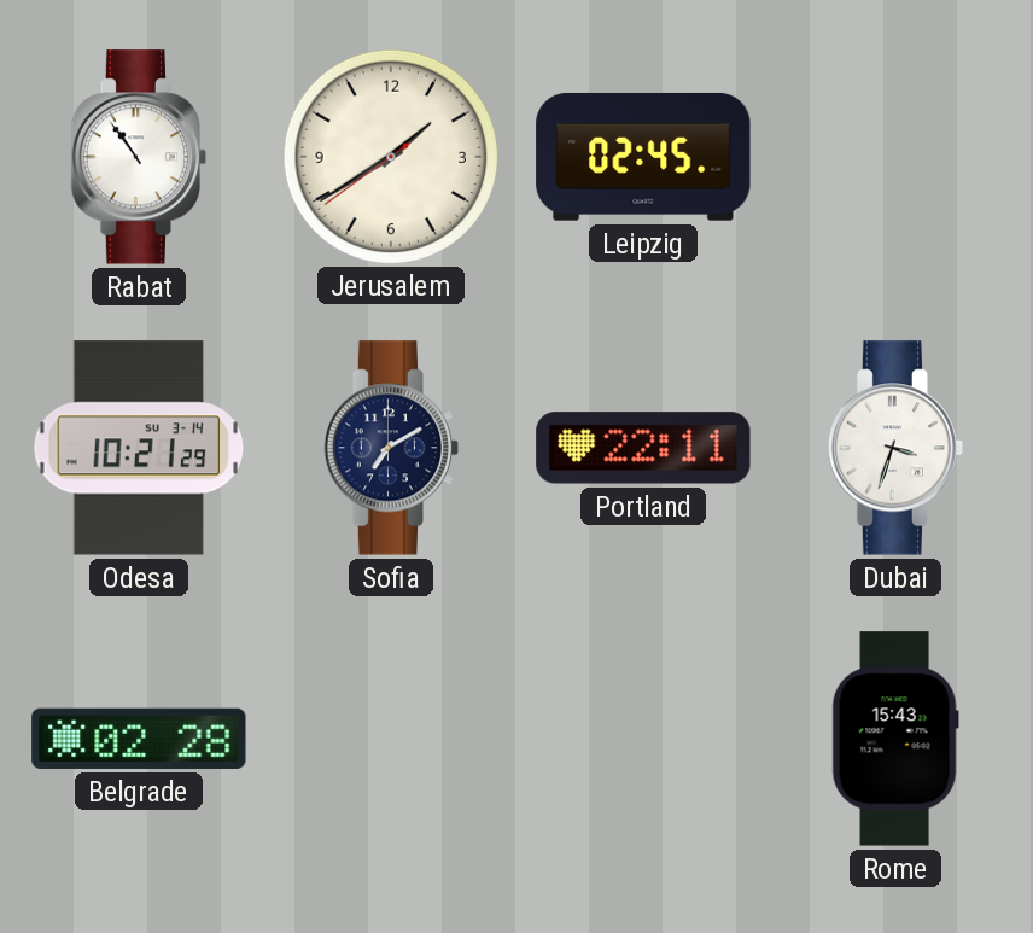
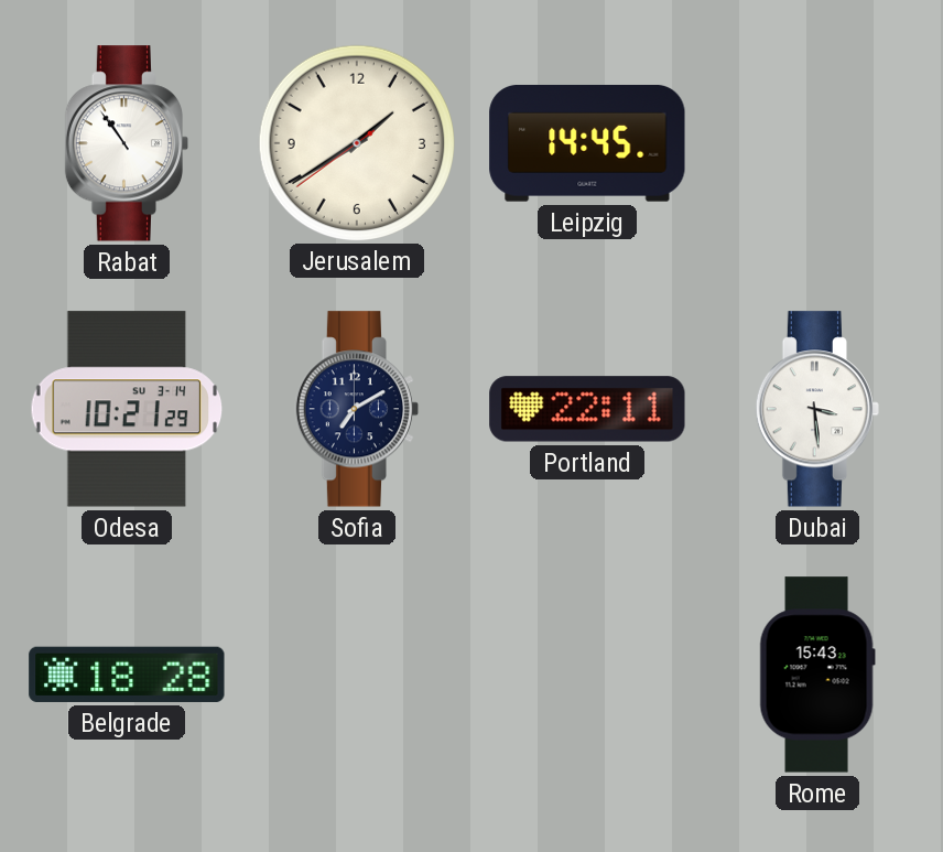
Leipzig: 02:45 -> 14:45 (587, 143)
Dubai: 3:33 -> 3:29 (817, 409)
Belgrade: 02:28 -> 18:28 (127, 675)
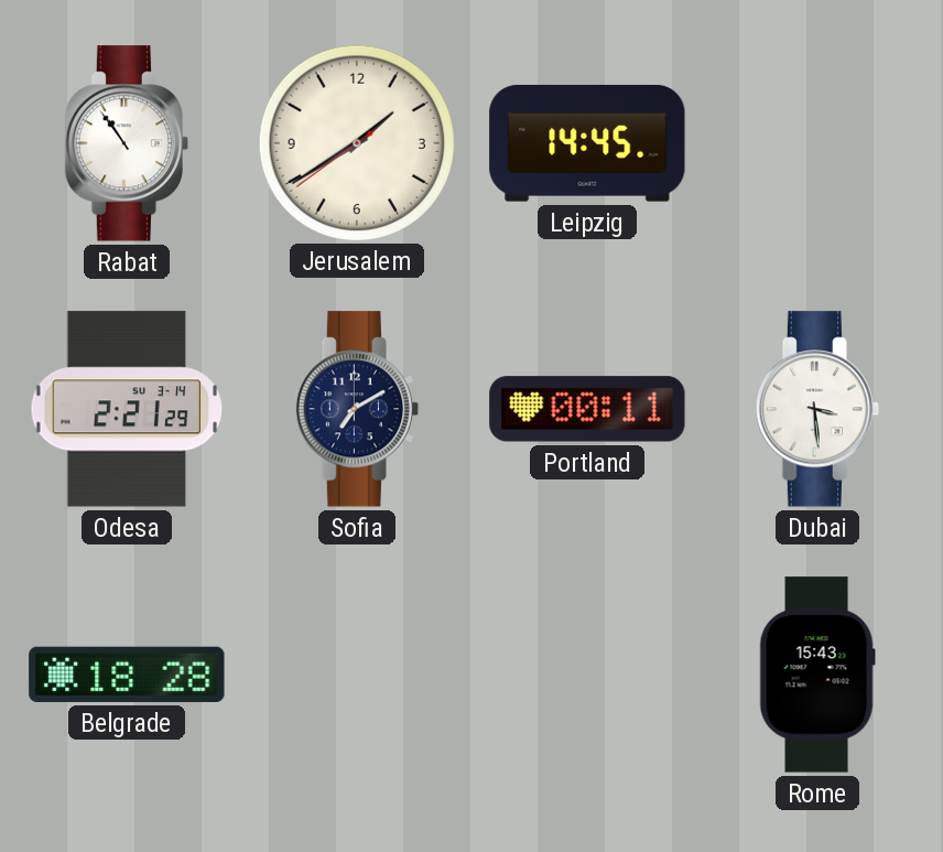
Odesa: 10:21 -> 2:21 (127, 409)
Portland: 22:11 -> 00:11 (587, 409)
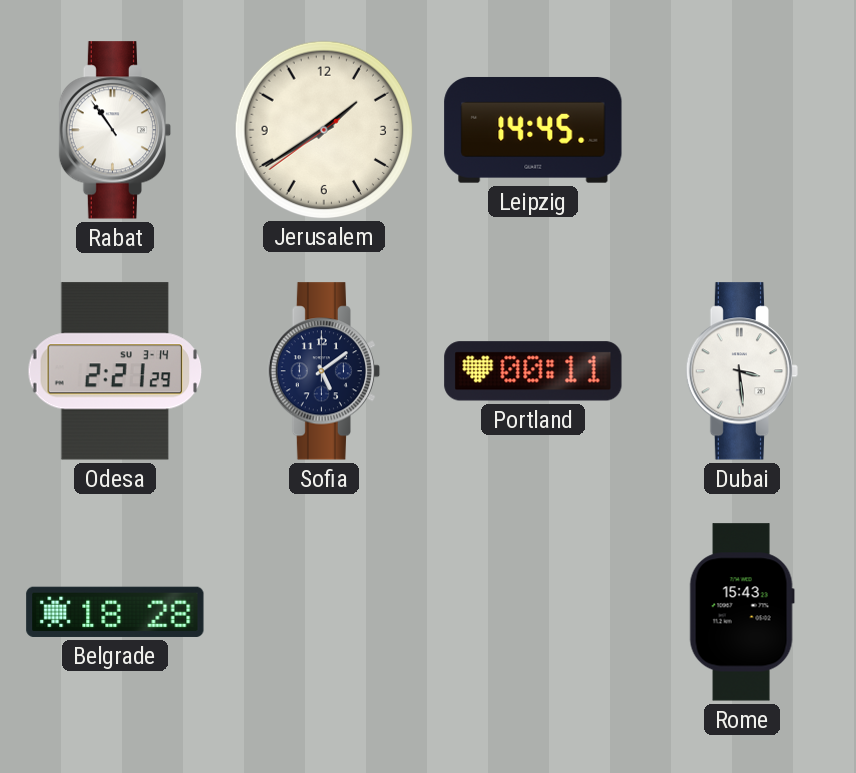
Sofia: 7:10 -> 5:09 (324, 371)
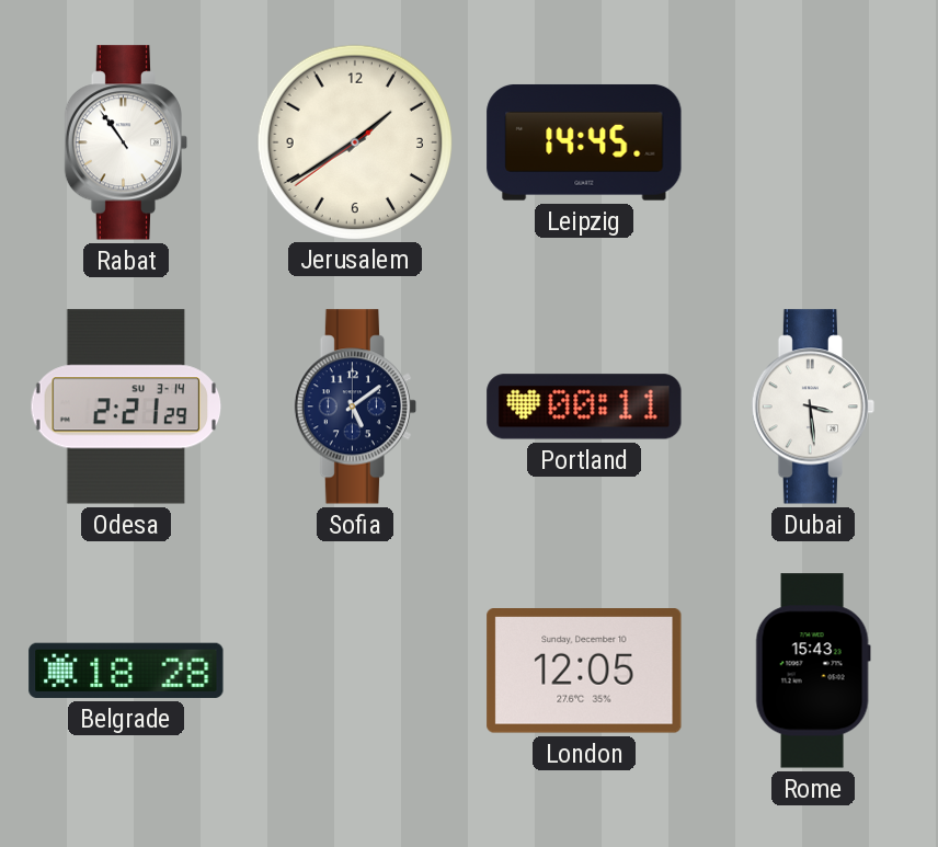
London: none -> 12:05 (584, 672)
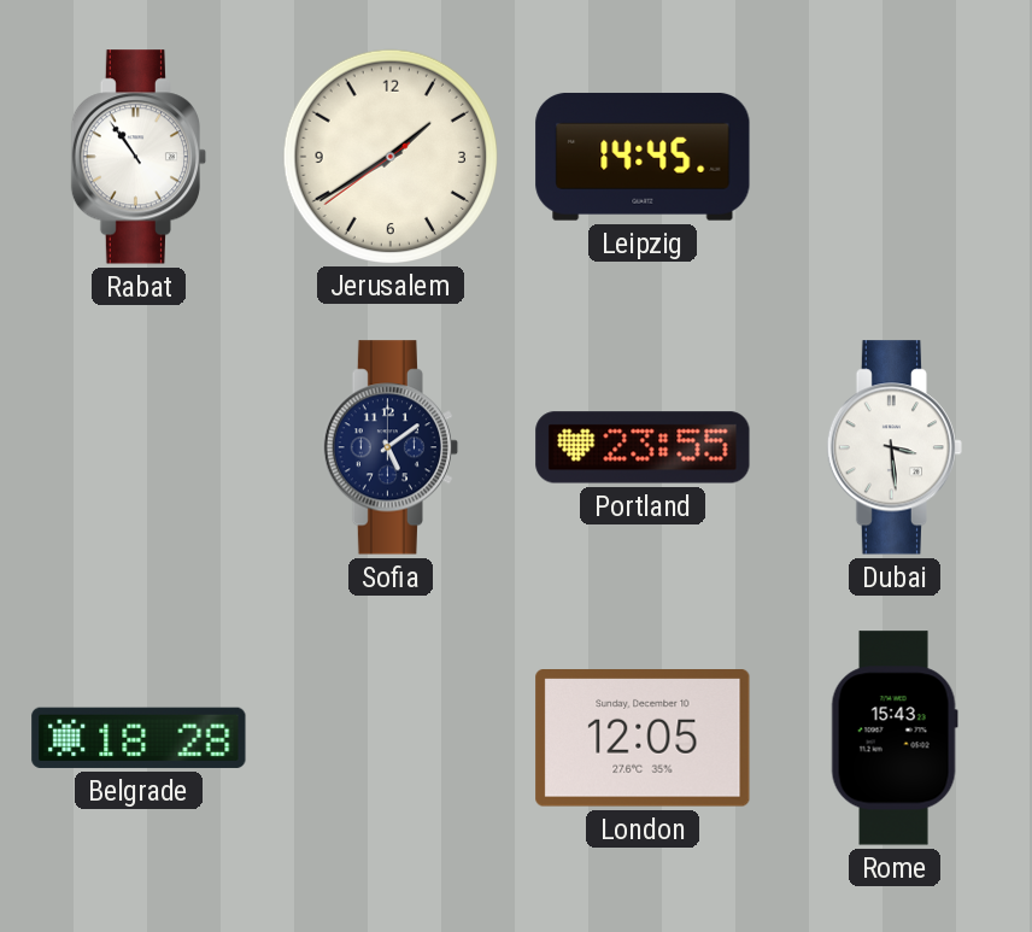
Odesa: 2:21 -> none (126, 407)
Portland: 00:11 -> 23:55 (643, 447)
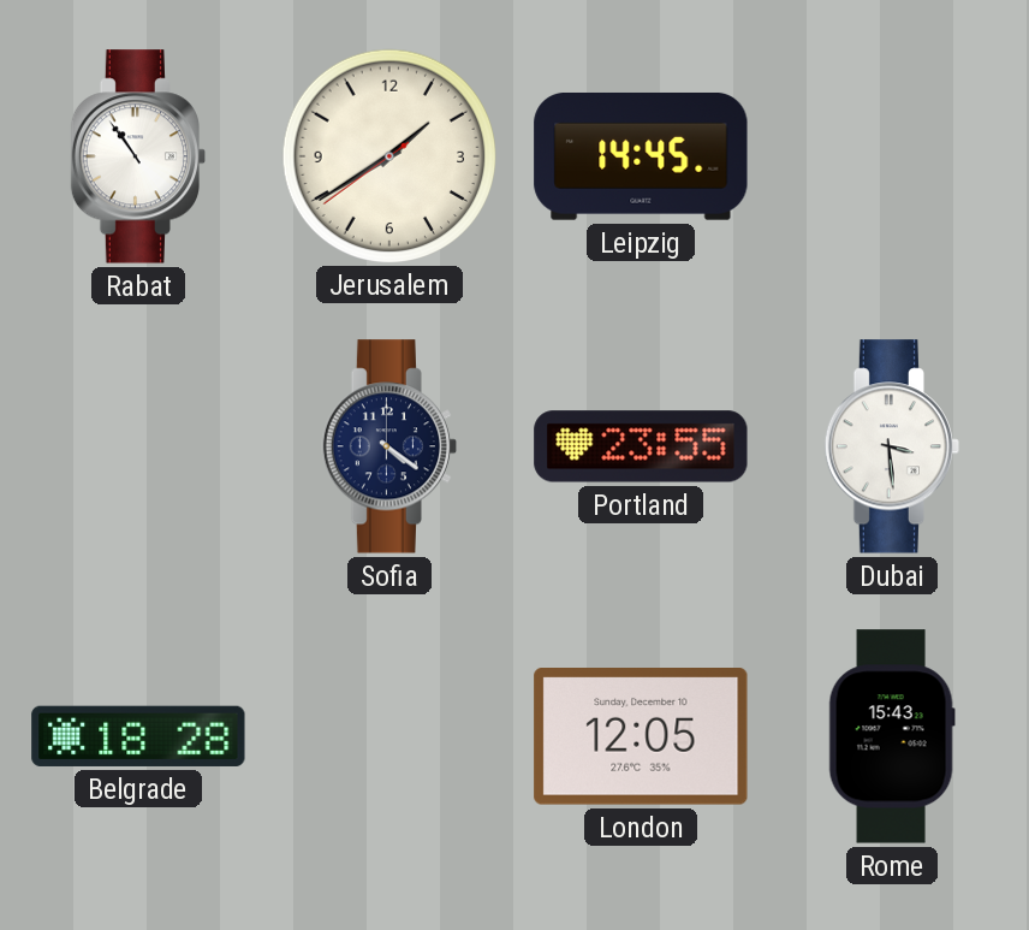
Sofia: 5:09 -> 4:21 (389, 446)
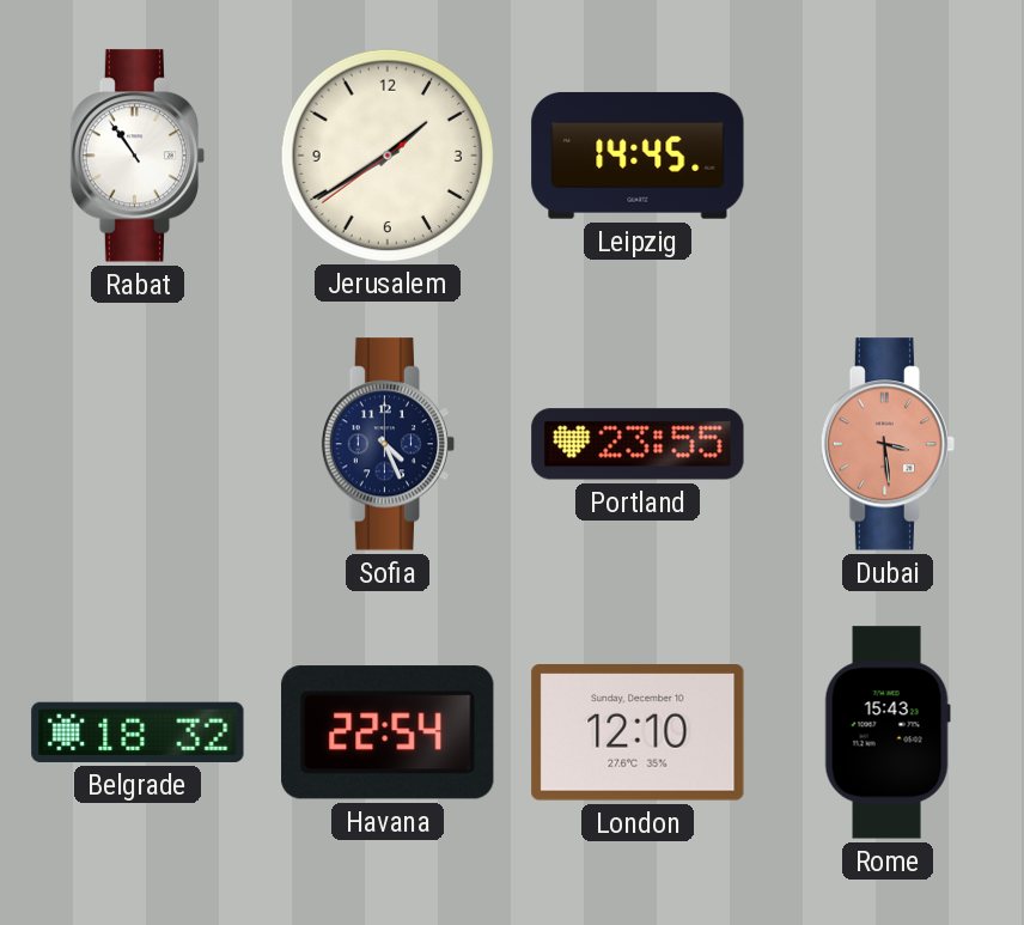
Sofia: 4:21 -> 4:26 (388, 444)
Dubai dial: white -> salmon (888, 444)
Belgrade: 18:28 -> 18:32 (138, 732)
Havana: none -> 22:54 (388, 732)
London: 12:05 -> 12:10 (638, 734)
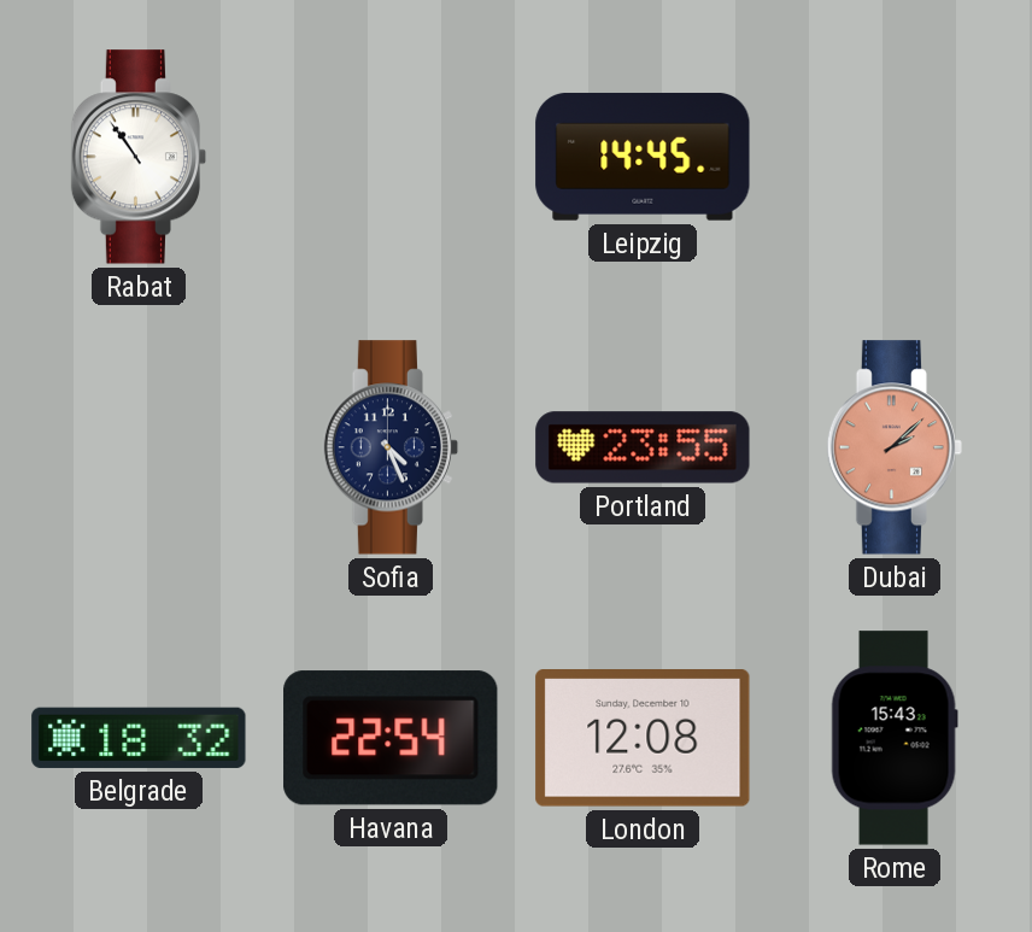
Jerusalem: 1:39 -> none (386, 154)
Dubai: 3:29 -> 2:08 (895, 447)
London: 12:10 -> 12:08 (643, 739)
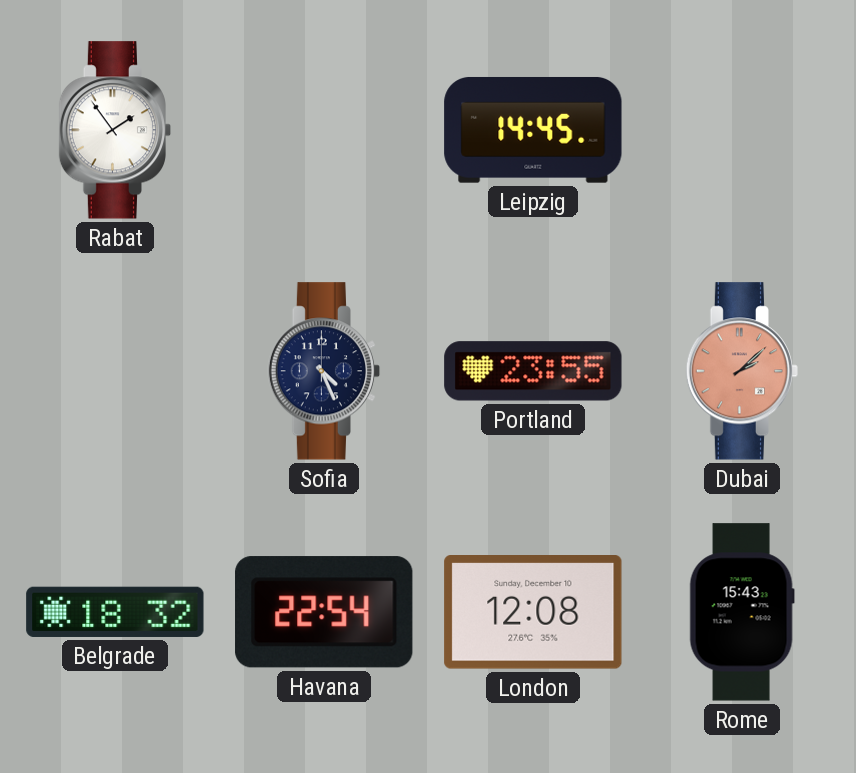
Rabat: 10:54 -> 1:54 (115, 130)
